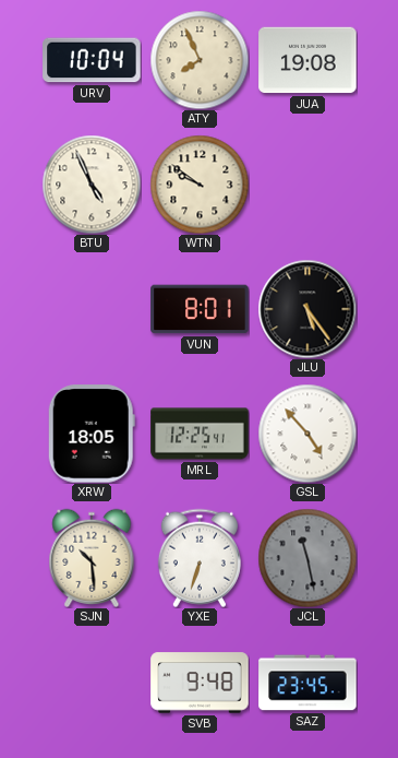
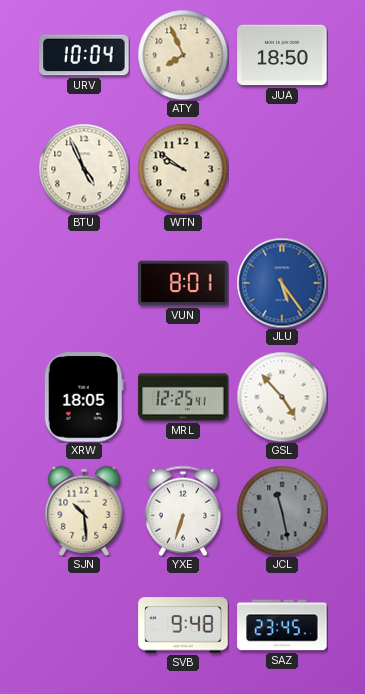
JUA: 19:08 -> 18:50 (282, 55)
JLU dial: black -> blue (282, 283)
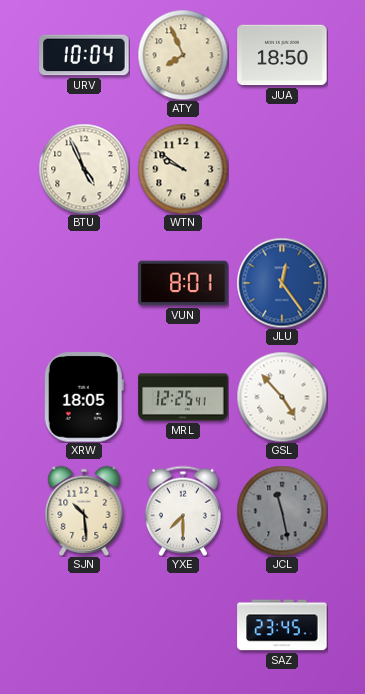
JLU: 5:24 -> 12:24 (282, 283)
YXE: 6:33 -> 7:30 (183, 511)
SVB: 9:48 -> none (183, 625)
